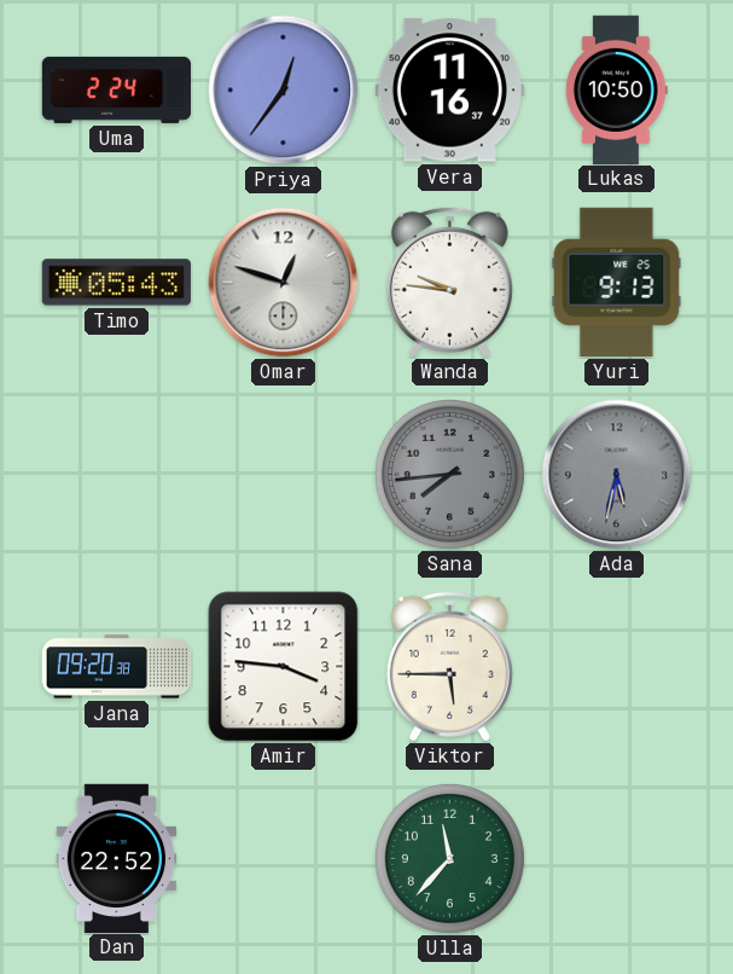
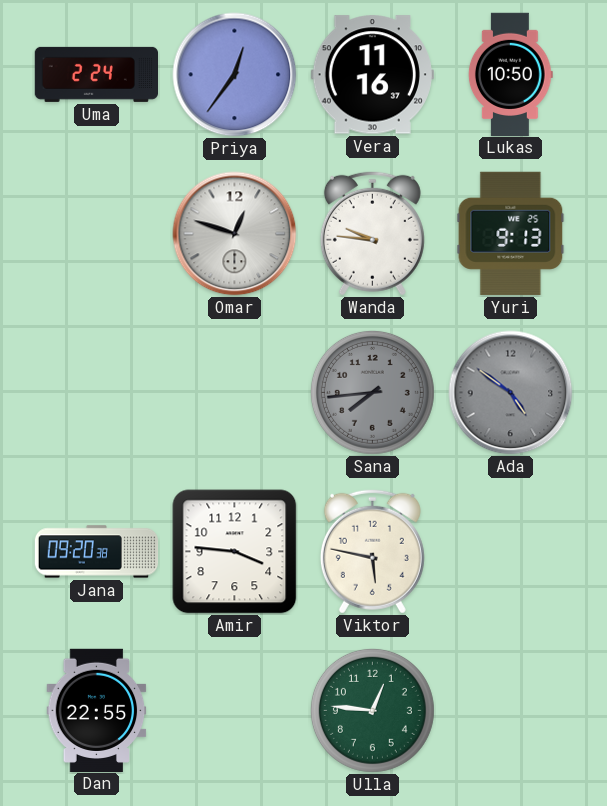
Timo: 05:43 -> none (116, 283)
Ada: 5:32 -> 4:51 (511, 393)
Viktor: 5:45 -> 5:47 (372, 551)
Dan: 22:52 -> 22:55 (97, 710)
Ulla: 11:37 -> 12:46 (372, 710)
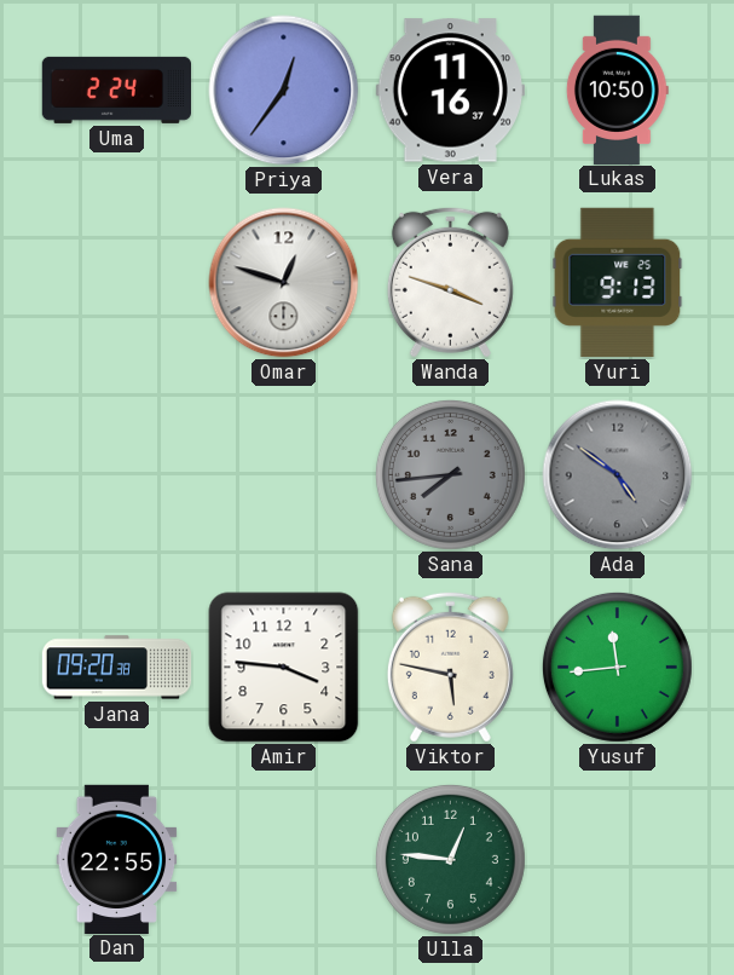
Wanda: 9:46 -> 3:48 (450, 282)
Yusuf: none -> 11:44 (617, 667)
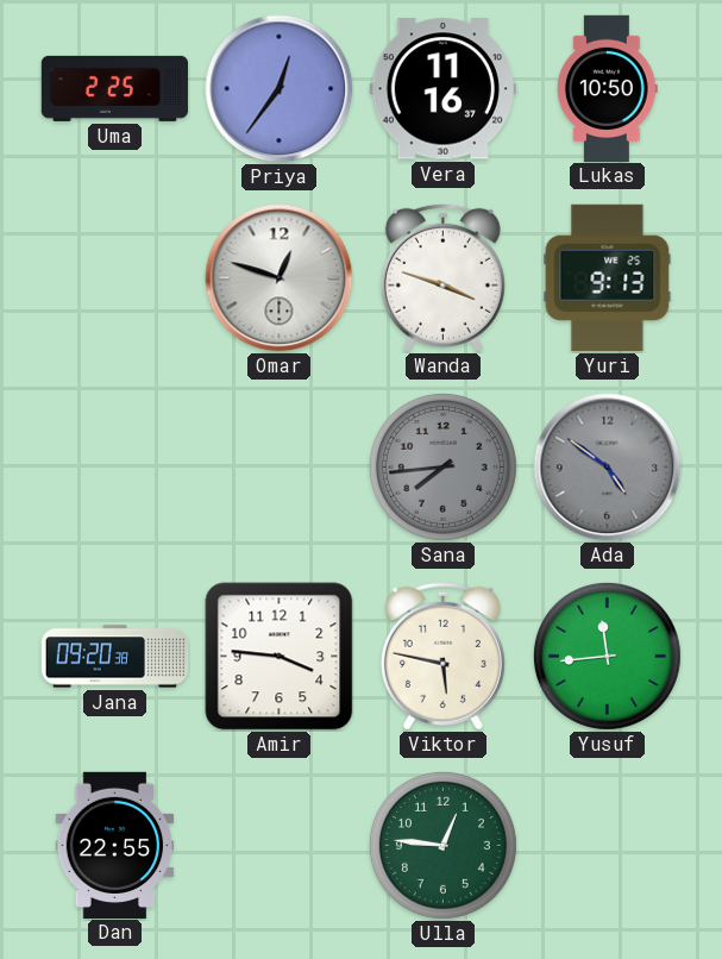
Uma: 2:24 -> 2:25 (114, 88)
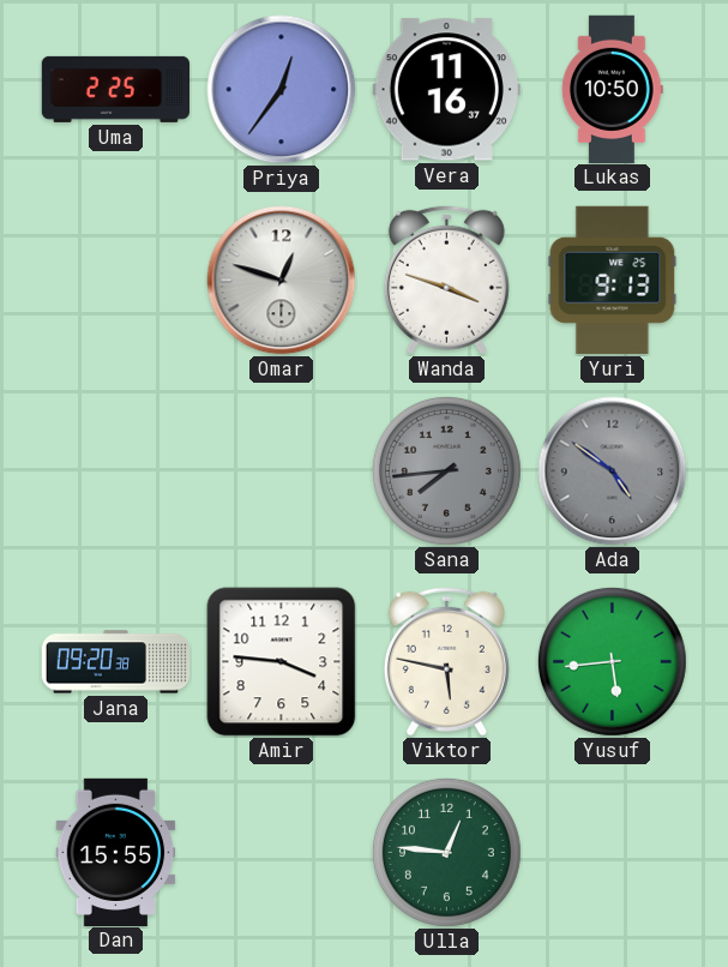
Yusuf: 11:44 -> 5:44 (612, 661)
Dan: 22:55 -> 15:55 (116, 852)
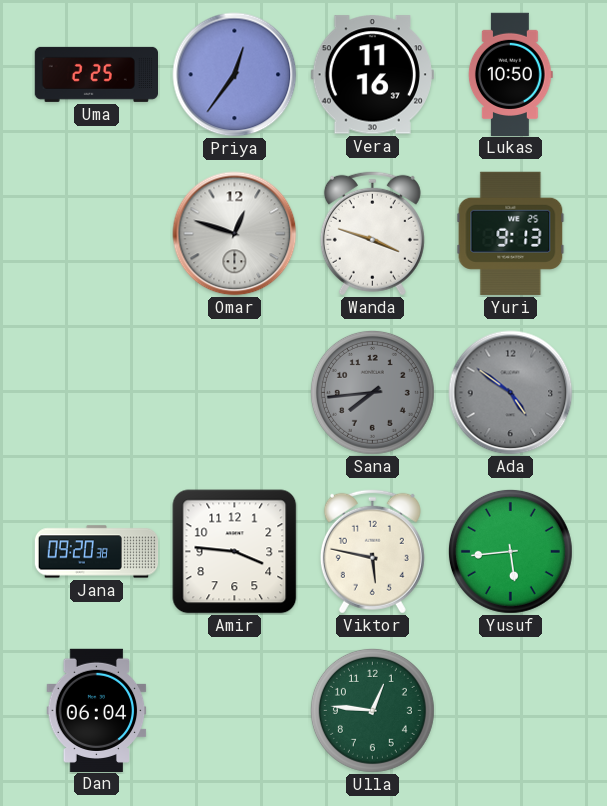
Dan: 15:55 -> 06:04 (97, 710)
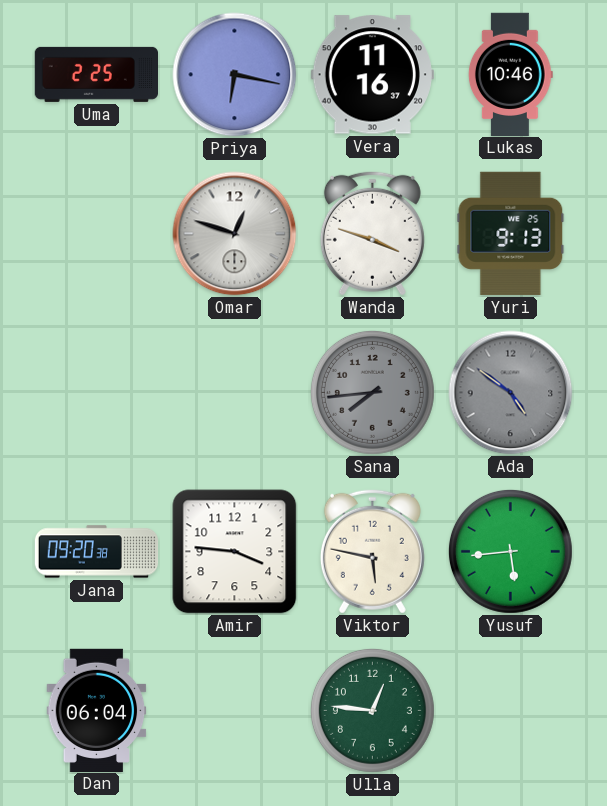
Priya: 12:36 -> 6:17 (235, 75)
Lukas: 10:50 -> 10:46 (510, 74)
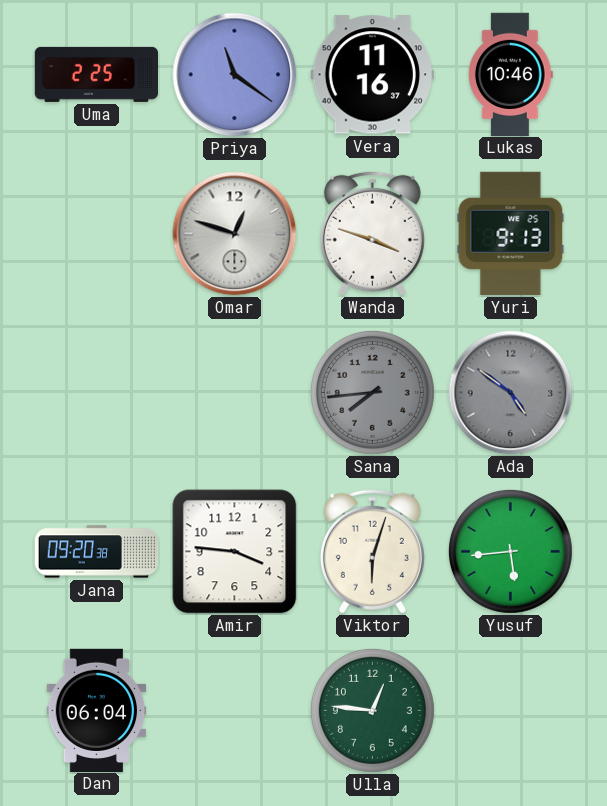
Priya: 6:17 -> 11:21 (235, 75)
Viktor: 5:47 -> 6:03 (372, 551)
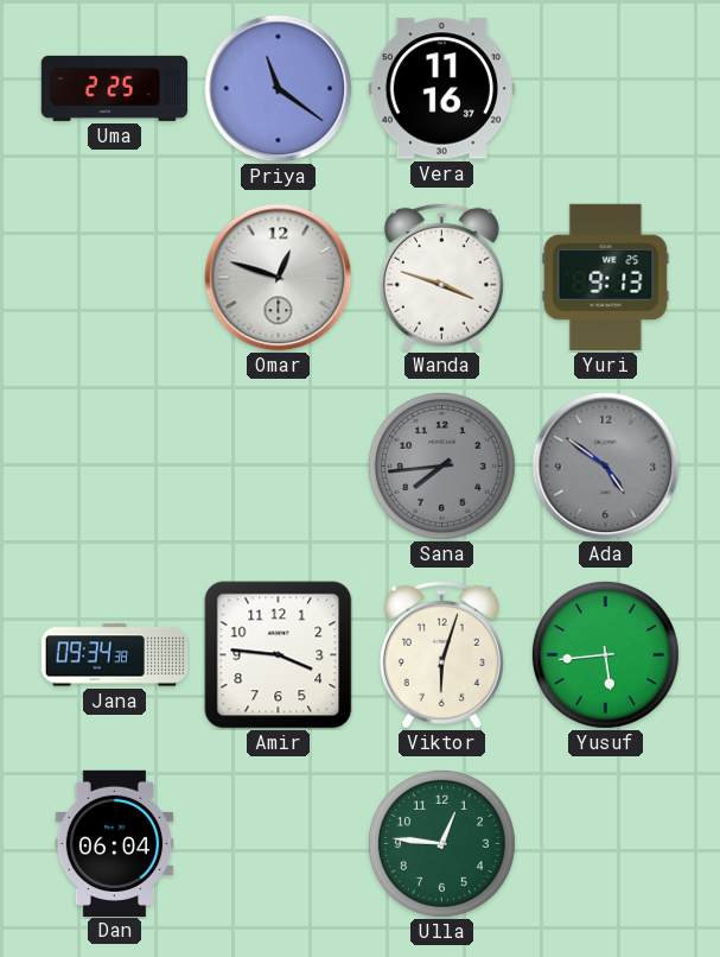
Lukas: 10:46 -> none (510, 74)
Jana: 09:20 -> 09:34 (115, 655)
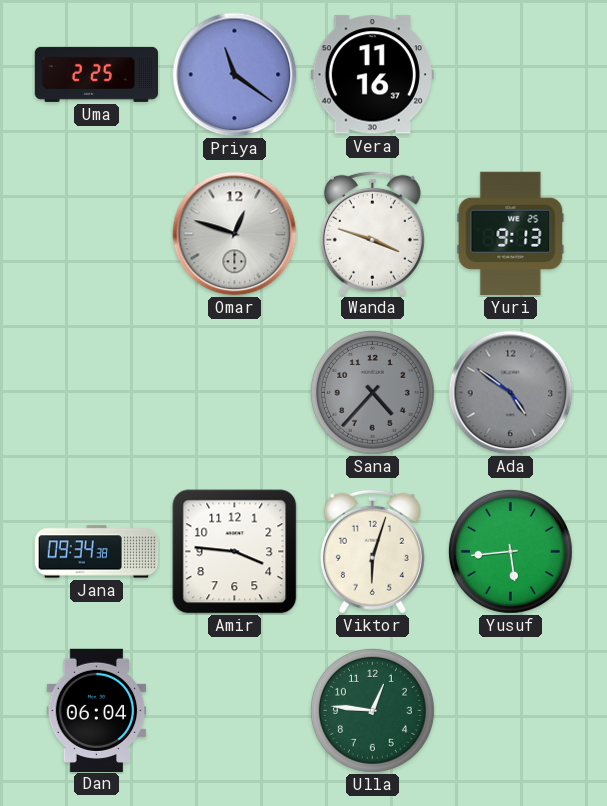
Sana: 7:44 -> 4:37 (372, 392)
